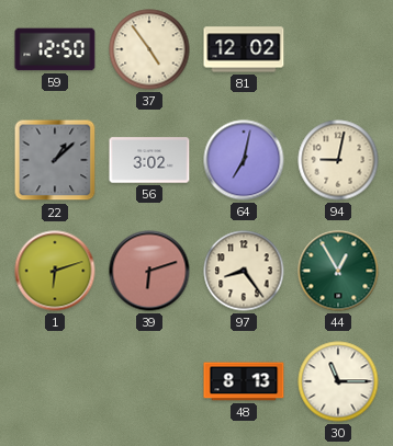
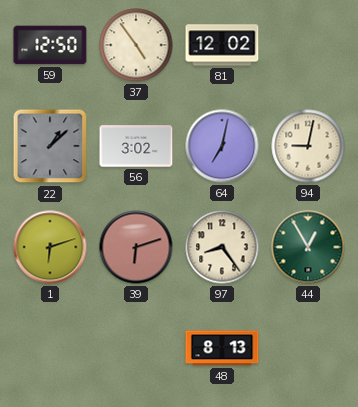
30: 11:15 -> none (338, 381)
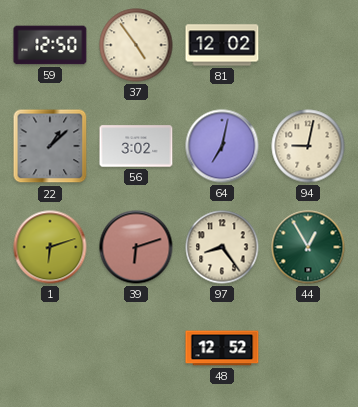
48: 8:13 -> 12:52 (222, 348)
